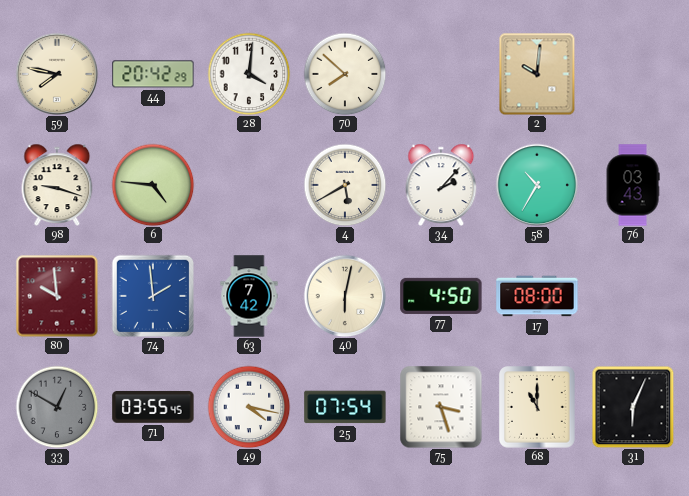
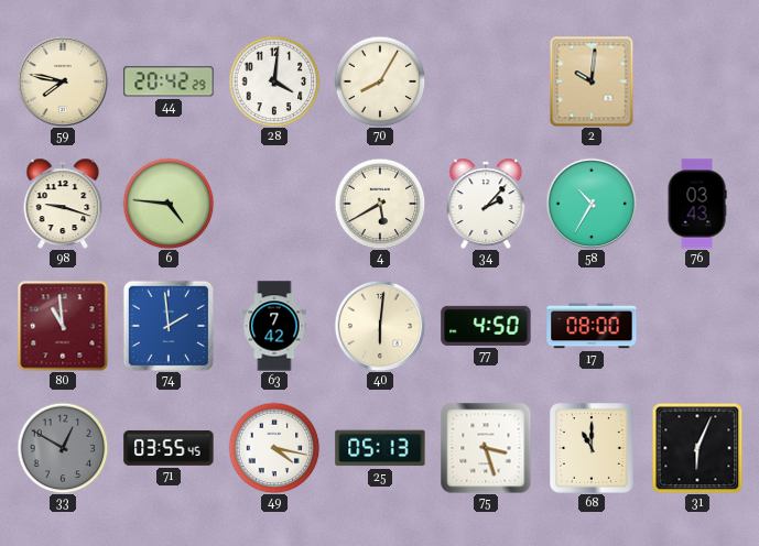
70: 7:52 -> 8:05 (380, 81)
80: 9:59 -> 10:59 (63, 326)
40: 6:02 -> 6:01 (380, 326)
25: 07:54 -> 05:13 (380, 448)
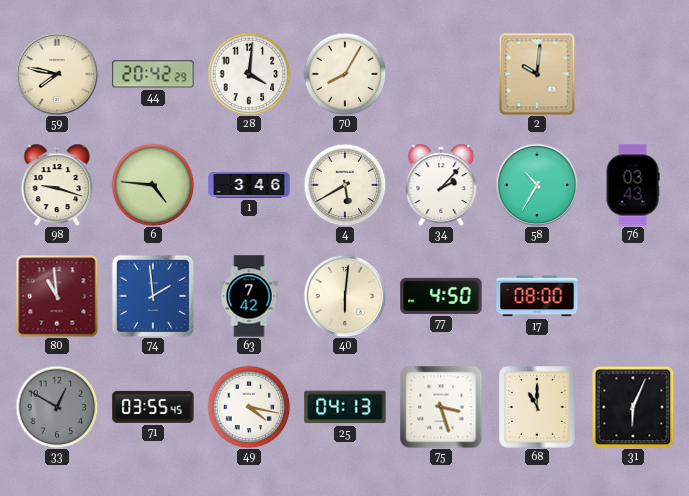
1: none -> 3:46 (249, 185)
25: 05:13 -> 04:13 (345, 407)
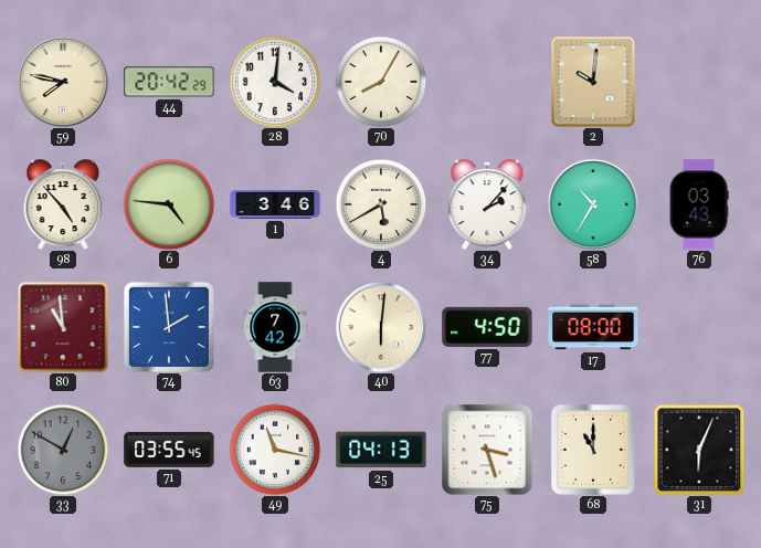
98: 9:18 -> 4:53 (63, 203)
49: 4:17 -> 11:17 (275, 450)
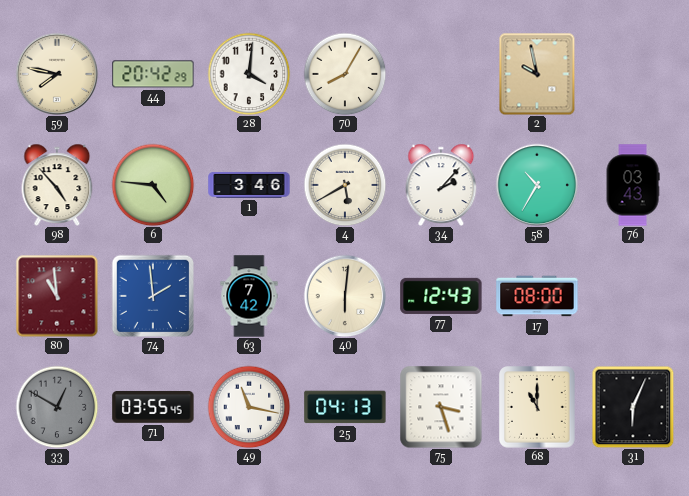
2: 10:01 -> 9:58 (537, 74)
77: 4:50 -> 12:43 (441, 296)
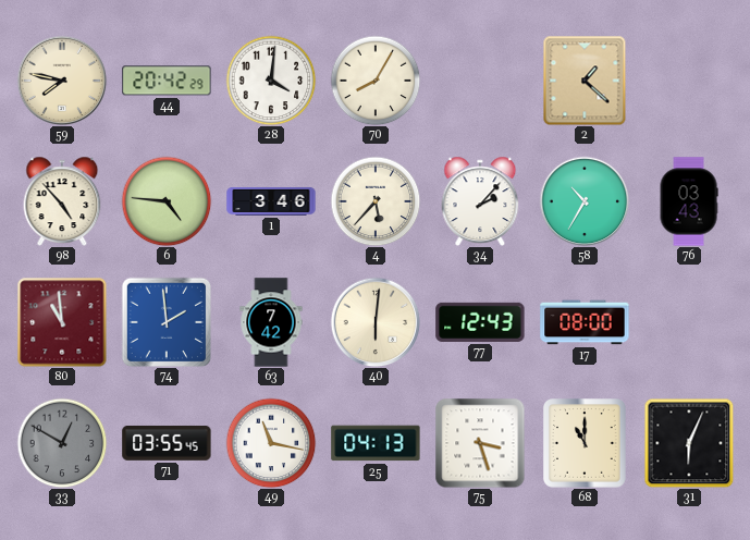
2: 9:58 -> 1:22 (585, 81)
4: 5:40 -> 5:37 (376, 201)
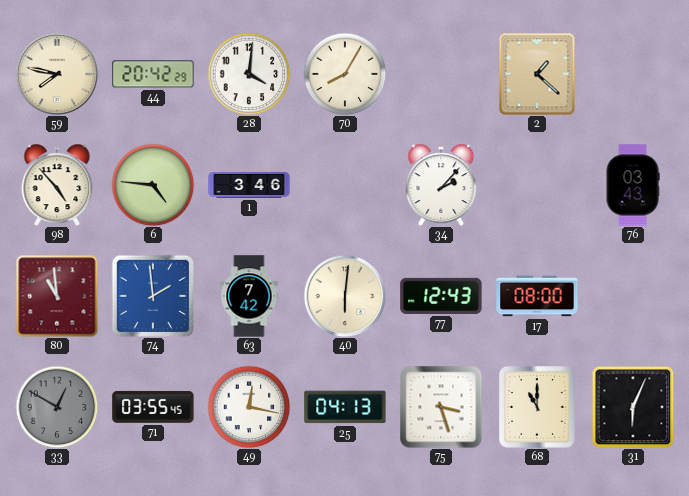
4: 5:37 -> none (376, 201)
58: 10:35 -> none (585, 201)
49: 11:17 -> 12:17 (249, 407)
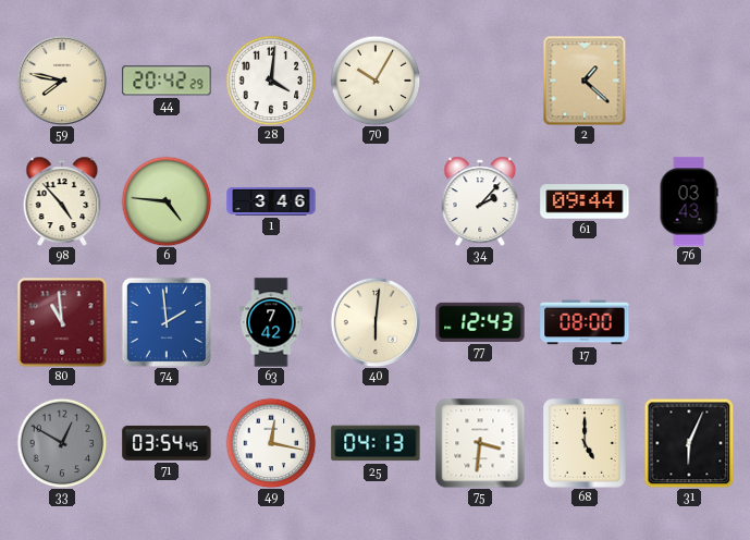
70: 8:05 -> 10:05 (376, 81)
61: none -> 09:44 (585, 201)
71: 03:55 -> 03:54 (167, 443)
75: 3:27 -> 3:31 (480, 443)
68: 11:00 -> 5:00 (586, 444)
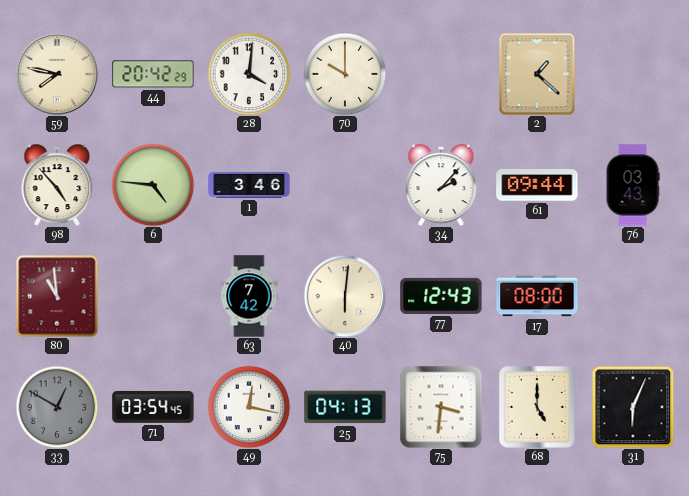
70: 10:05 -> 10:00 (345, 74)
74: 1:59 -> none (165, 321)
